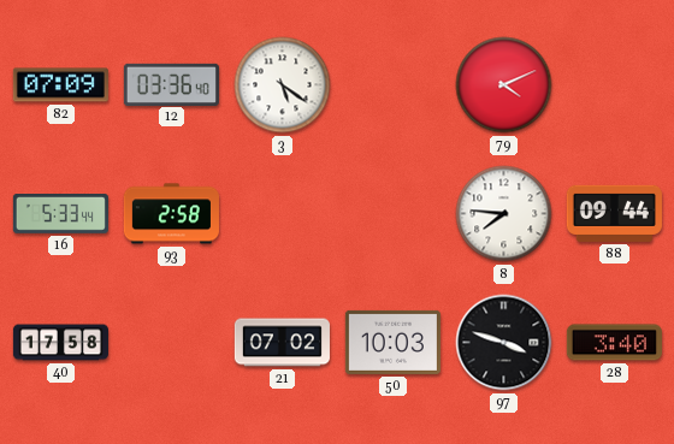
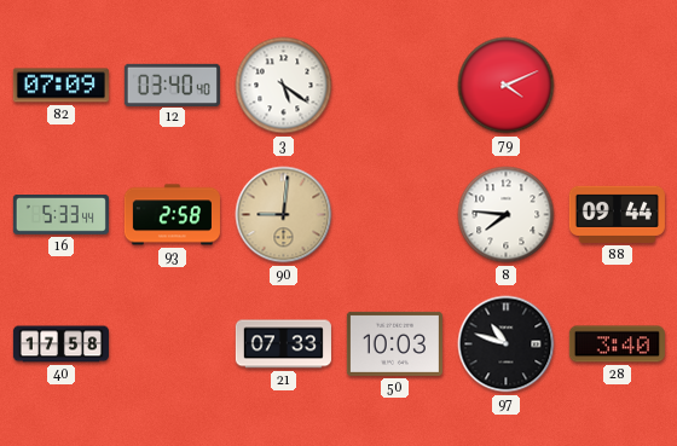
12: 03:36 -> 03:40 (172, 85)
90: none -> 9:01 (284, 215)
21: 07:02 -> 07:33 (283, 344)
97: 3:48 -> 10:48 (507, 344)
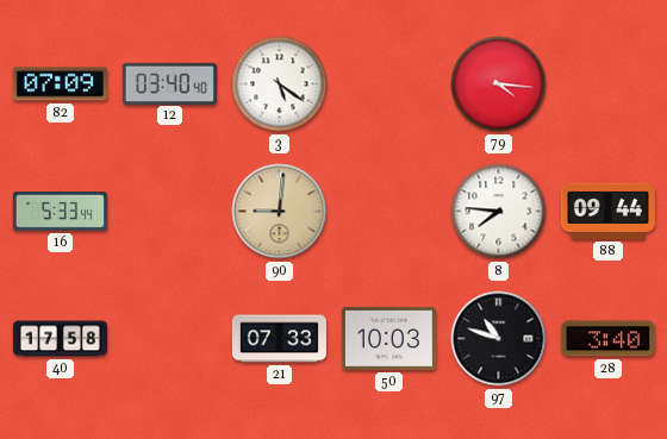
79: 4:11 -> 4:16 (499, 84)
93: 2:58 -> none (172, 215)
